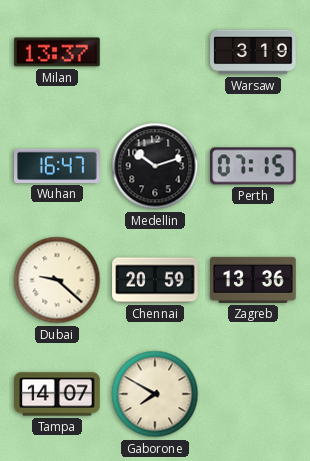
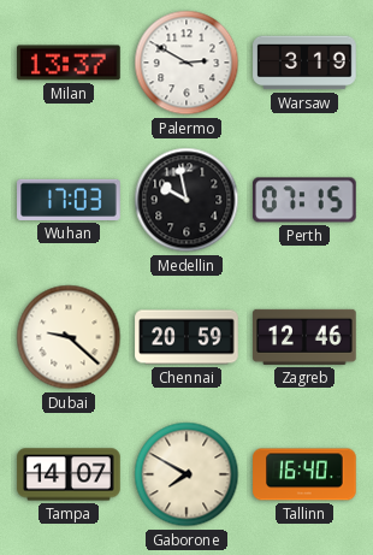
Palermo: none -> 2:50 (186, 63)
Wuhan: 16:47 -> 17:03 (69, 200)
Medellin: 10:12 -> 9:58 (186, 200)
Zagreb: 13:36 -> 12:46 (304, 337)
Tallinn: none -> 16:40 (304, 474)
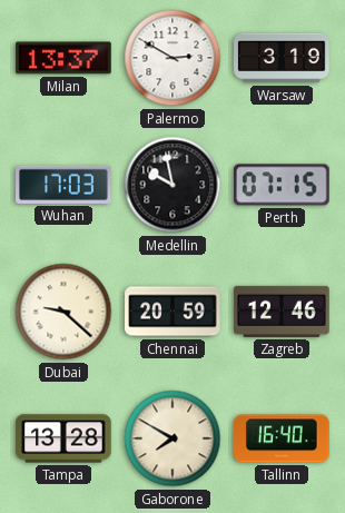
Tampa: 14:07 -> 13:28 (63, 438)
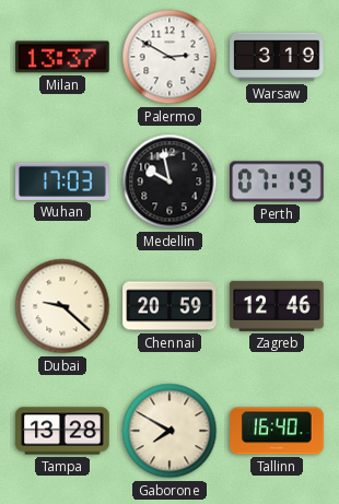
Perth: 07:15 -> 07:19 (277, 181)
